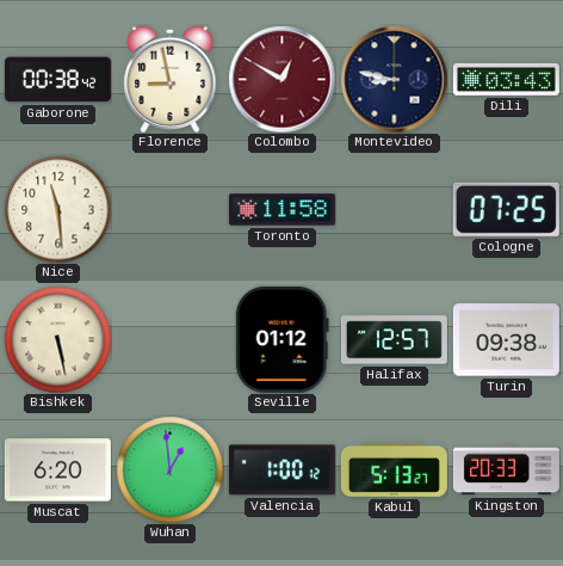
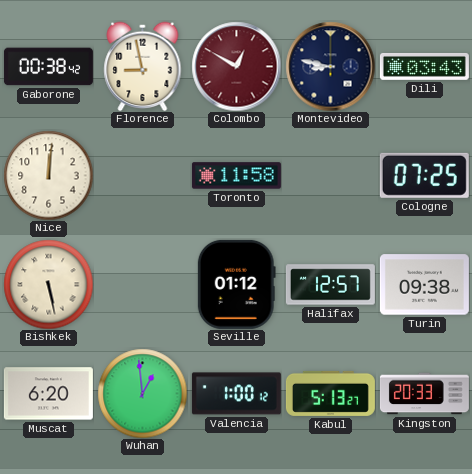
Nice: 11:29 -> 12:01 (48, 175)
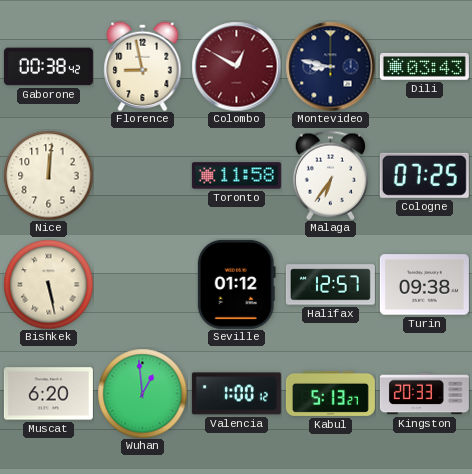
Malaga: none -> 6:36 (330, 175)
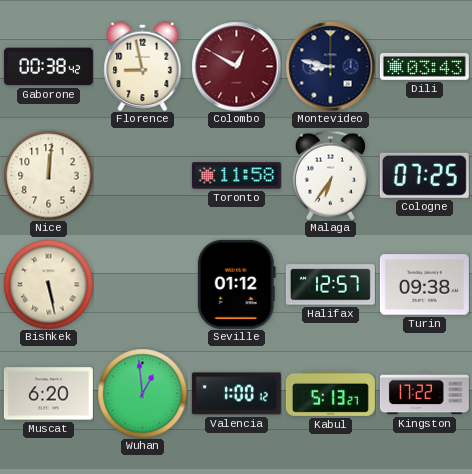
Kingston: 20:33 -> 17:22 (424, 394)
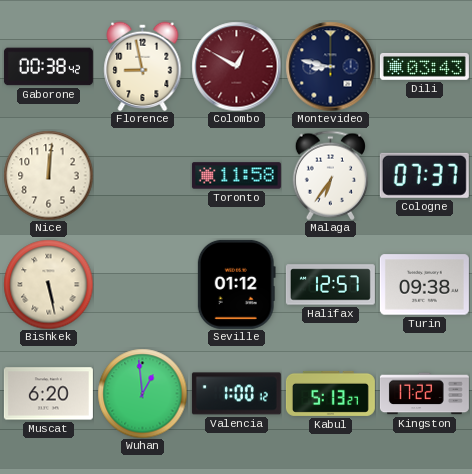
Cologne: 07:25 -> 07:37 (424, 175)
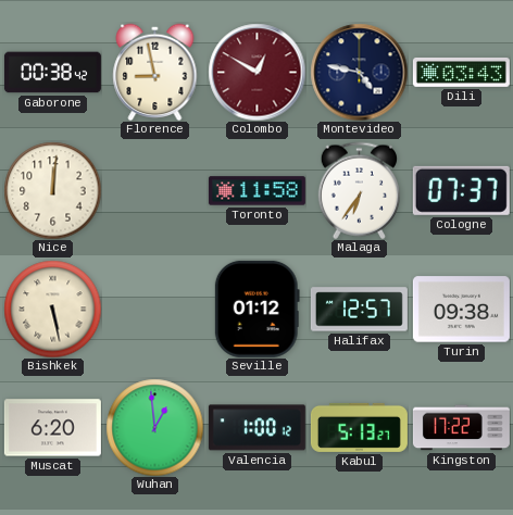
Montevideo: 8:47 -> 4:47 (359, 72)
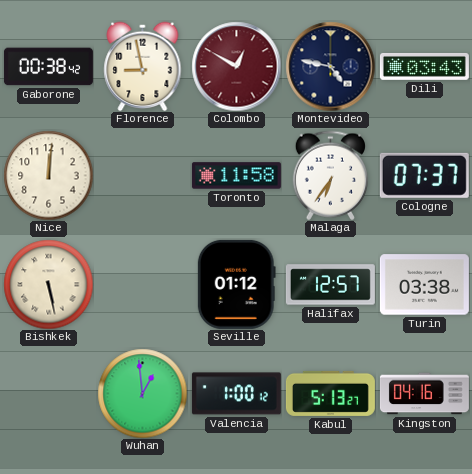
Turin: 09:38 -> 03:38 (424, 285)
Muscat: 6:20 -> none (52, 428)
Kingston: 17:22 -> 04:16 (424, 394)
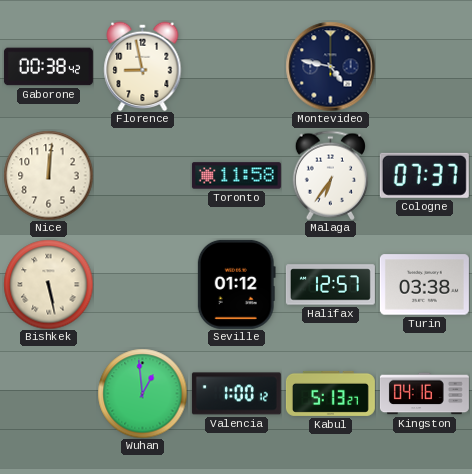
Colombo: 12:50 -> none (236, 66)
Dili: 03:43 -> none (424, 66)
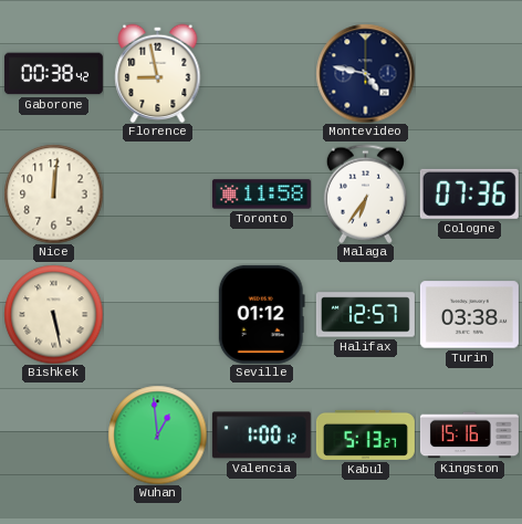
Cologne: 07:37 -> 07:36 (469, 193)
Kingston: 04:16 -> 15:16 (469, 436)
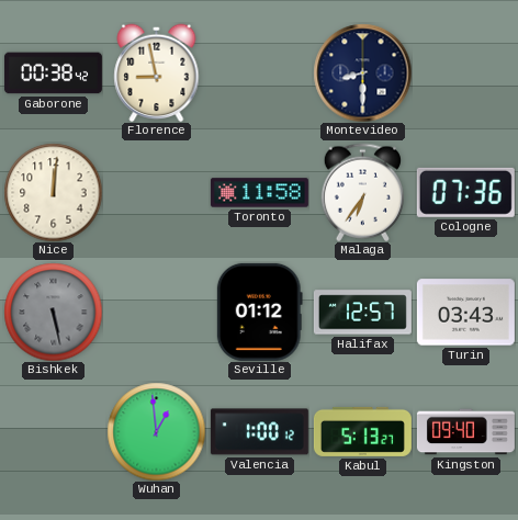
Montevideo: 4:47 -> 8:30 (362, 72)
Bishkek dial: cream -> grey (53, 312)
Turin: 03:38 -> 03:43 (465, 313)
Kingston: 15:16 -> 09:40 (465, 432)
